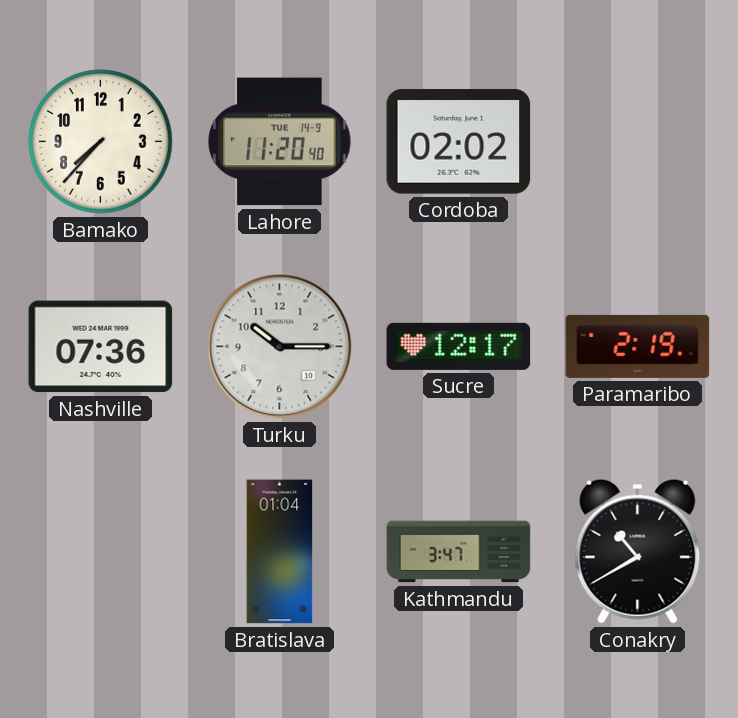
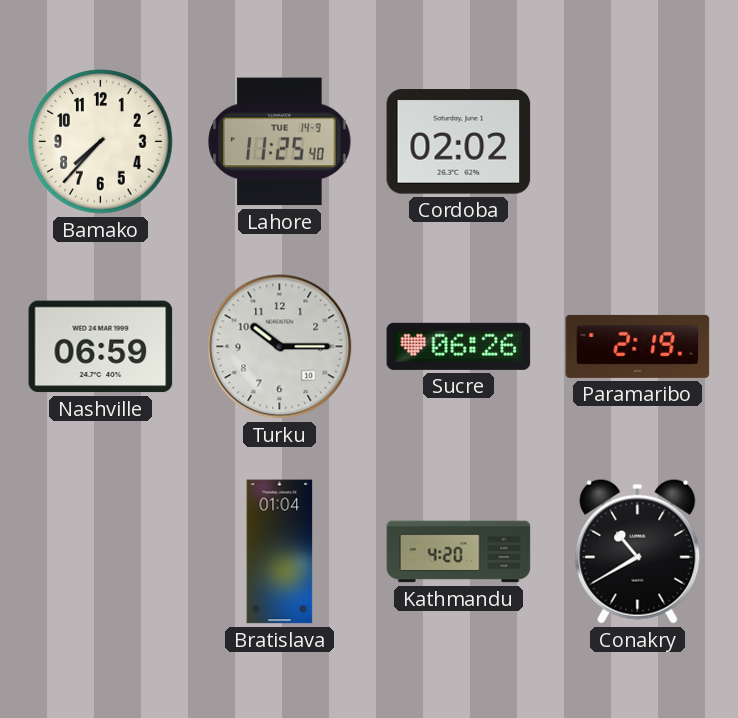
Lahore: 11:20 -> 11:25 (280, 142)
Nashville: 07:36 -> 06:59 (101, 347)
Sucre: 12:17 -> 06:26 (459, 346)
Kathmandu: 3:47 -> 4:20 (459, 552)
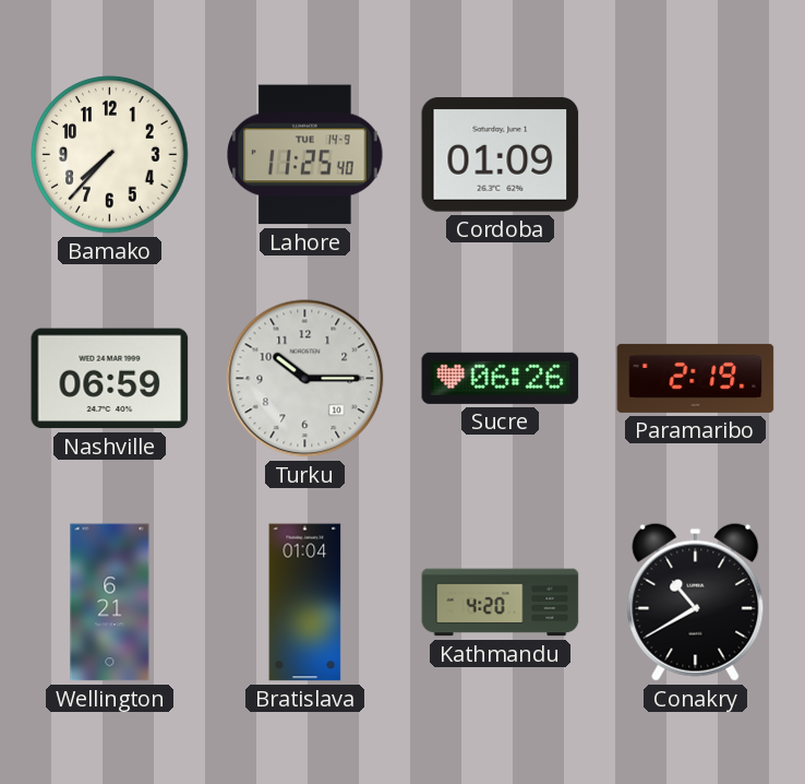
Cordoba: 02:02 -> 01:09 (501, 155)
Wellington: none -> 6:21 (110, 603)
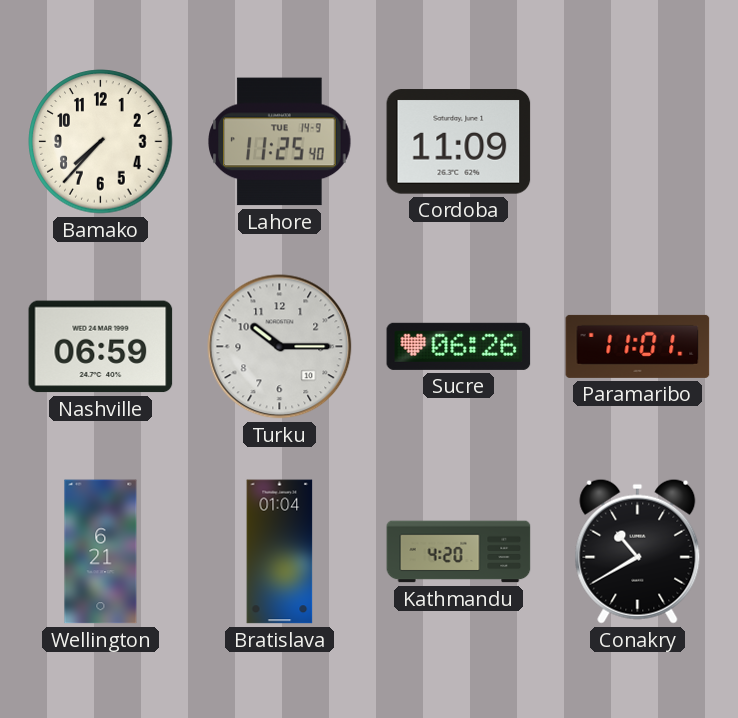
Cordoba: 01:09 -> 11:09 (459, 142)
Paramaribo: 2:19 -> 11:01 (638, 346)
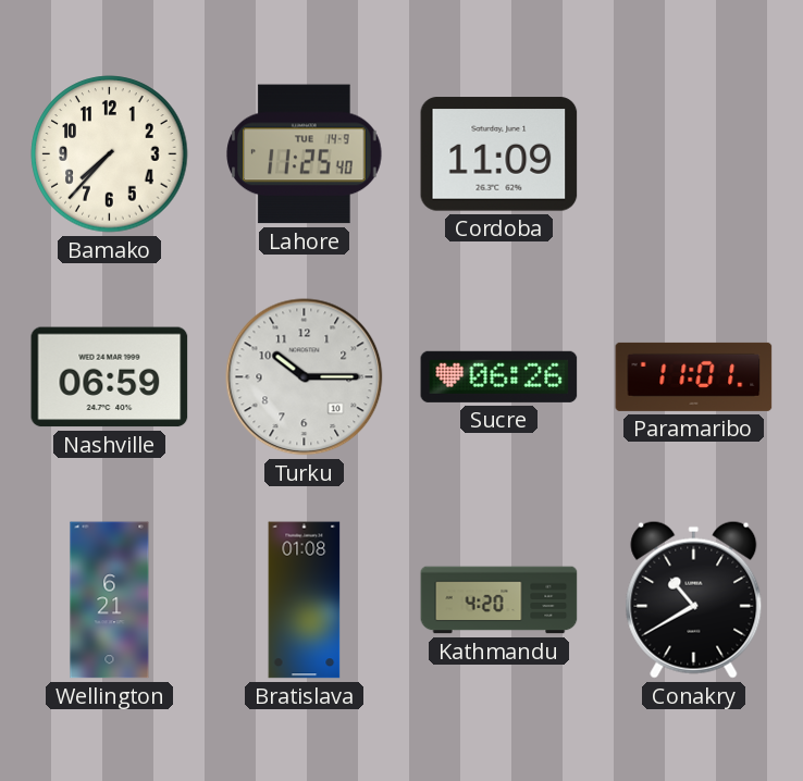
Bratislava: 01:04 -> 01:08 (305, 600)
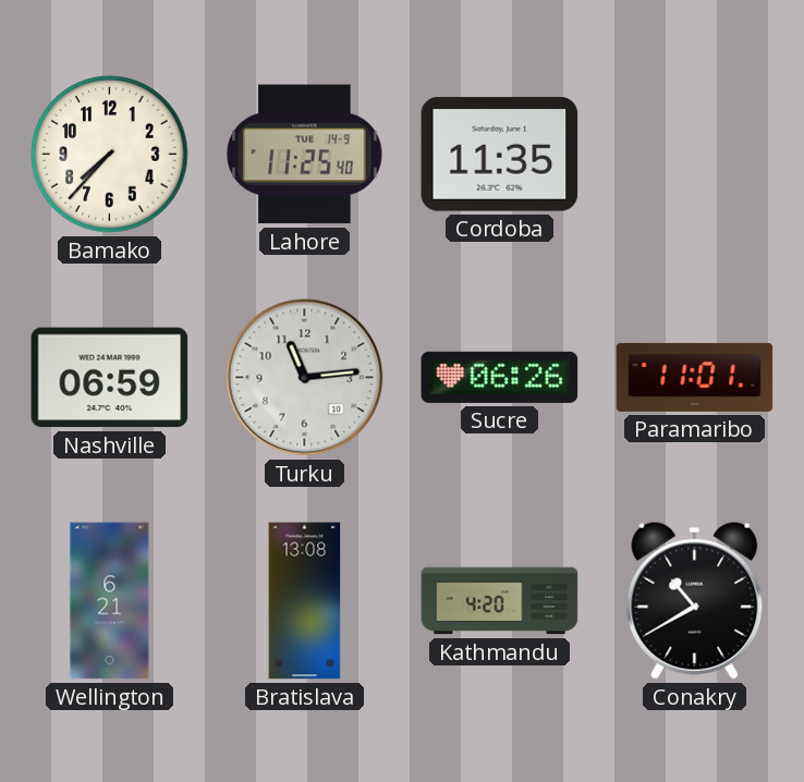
Cordoba: 11:09 -> 11:35 (500, 155)
Turku: 10:15 -> 11:14 (305, 378)
Bratislava: 01:08 -> 13:08 (305, 601)
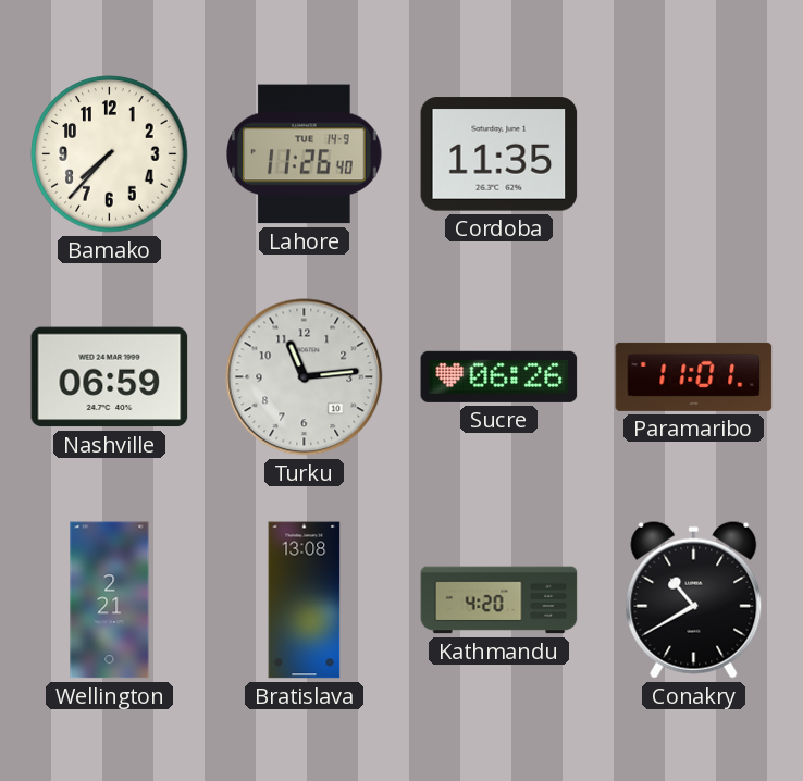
Lahore: 11:25 -> 11:26 (305, 154)
Wellington: 6:21 -> 2:21 (110, 600)
